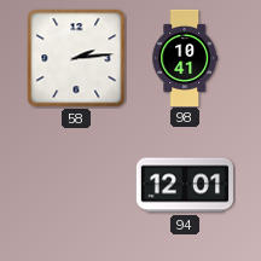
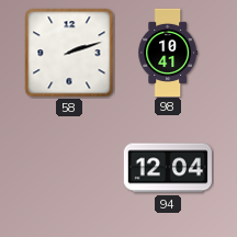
58: 2:14 -> 2:12 (69, 53)
94: 12:01 -> 12:04 (168, 168)
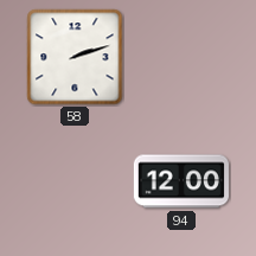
98: 10:41 -> none (168, 52)
94: 12:04 -> 12:00 (181, 181)
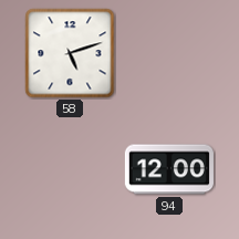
58: 2:12 -> 5:12 (70, 53)
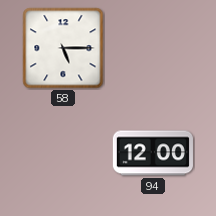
58: 5:12 -> 5:15 (63, 48)
